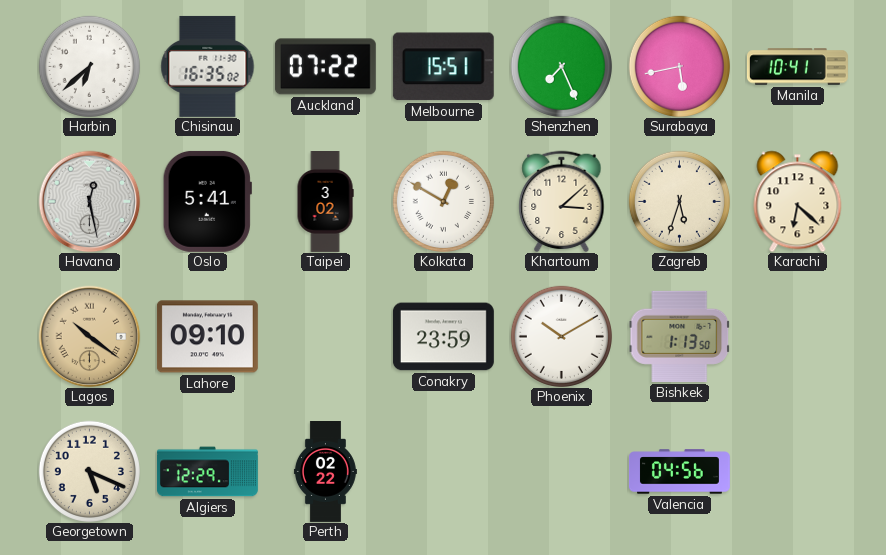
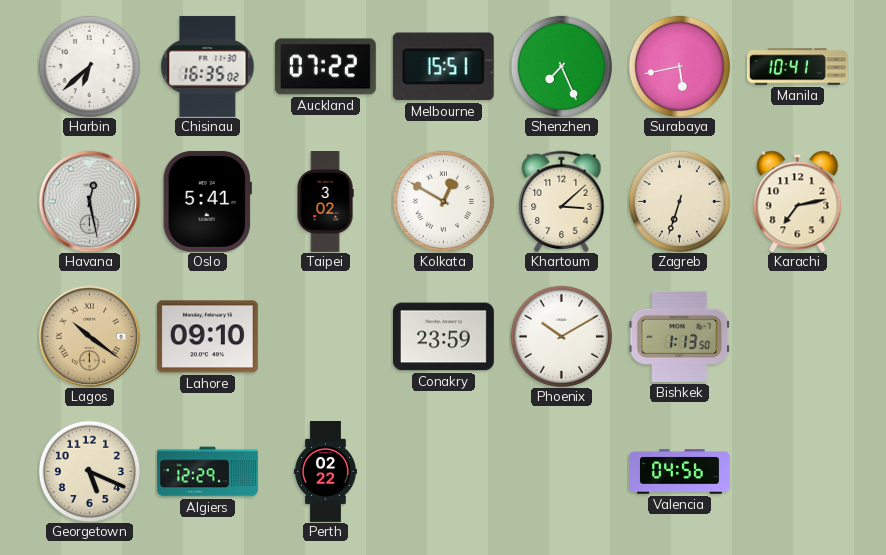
Zagreb: 5:33 -> 6:33 (679, 201)
Karachi: 6:22 -> 7:13 (798, 201)
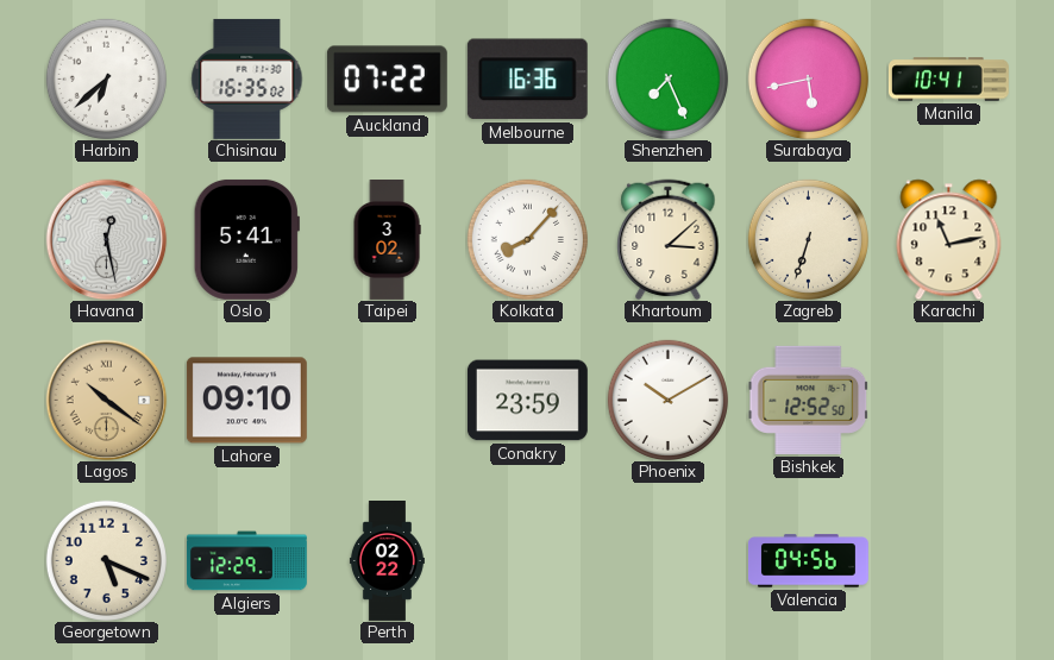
Melbourne: 15:51 -> 16:36 (527, 80)
Kolkata: 12:50 -> 8:07 (527, 239)
Karachi: 7:13 -> 11:13 (949, 239)
Bishkek: 1:13 -> 12:52 (808, 400)
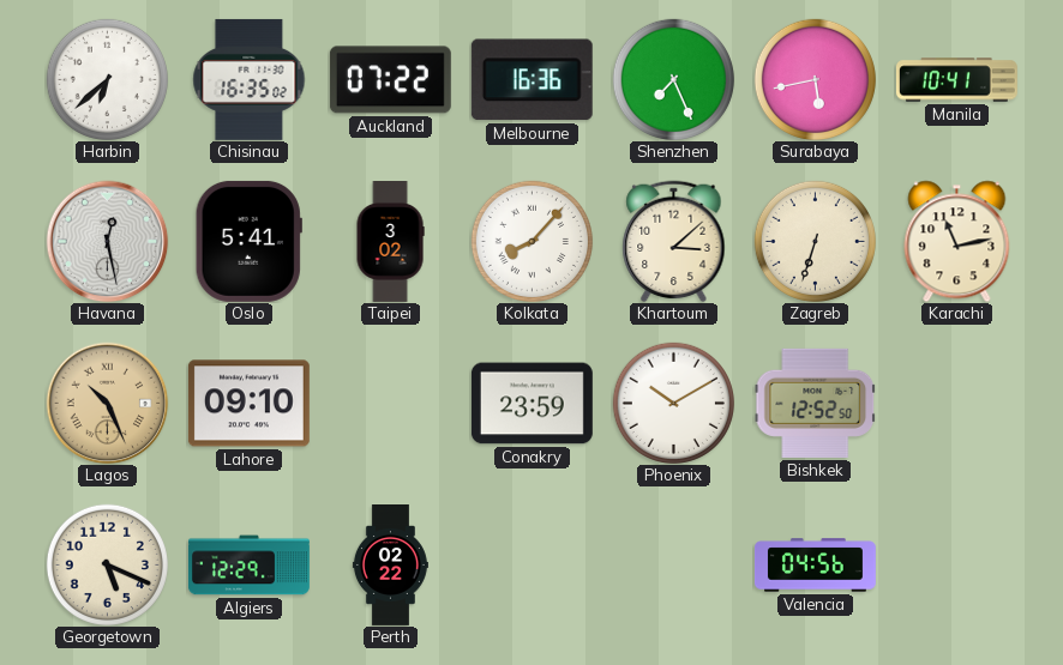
Lagos: 10:21 -> 10:26 (107, 403)
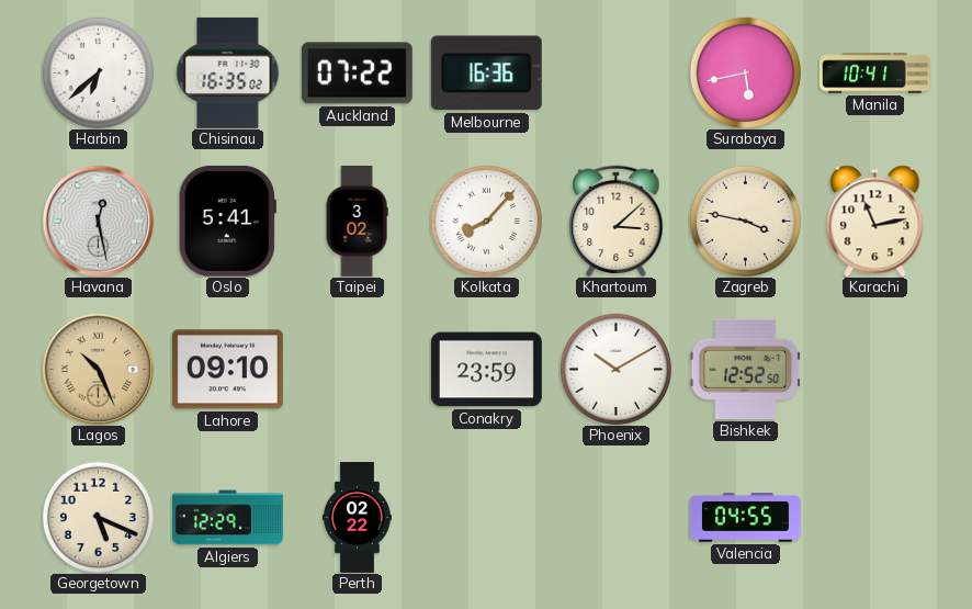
Shenzhen: 7:26 -> none (673, 79)
Zagreb: 6:33 -> 3:47 (745, 221)
Valencia: 04:56 -> 04:55 (745, 518)
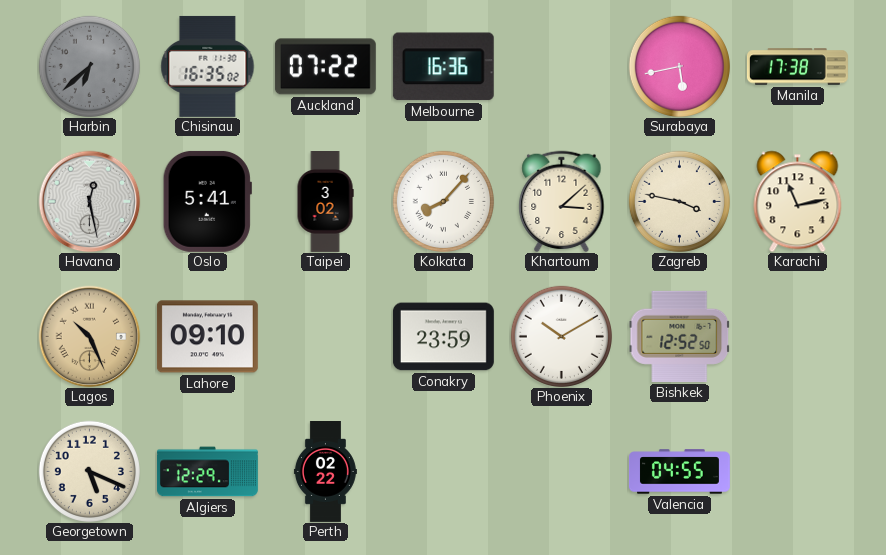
Harbin dial: white -> grey (89, 66)
Manila: 10:41 -> 17:38 (797, 67)
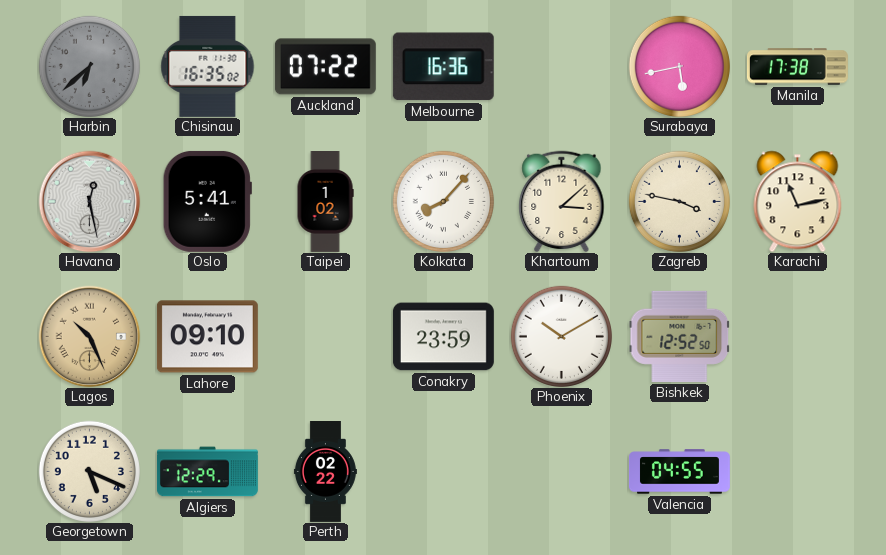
Taipei: 3:02 -> 1:02 (325, 202)
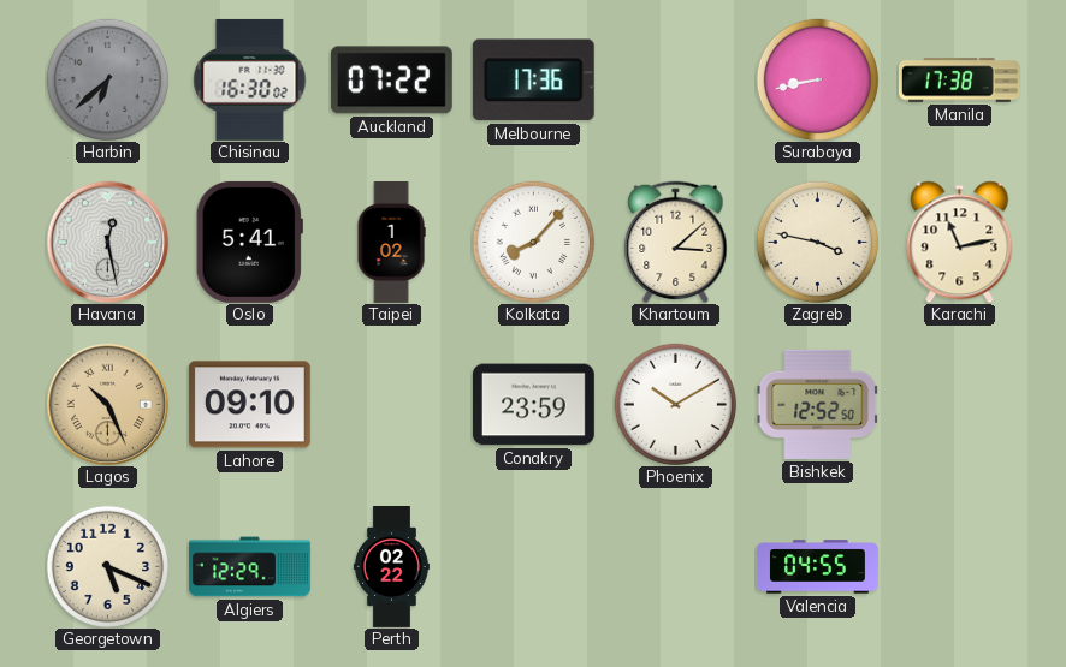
Chisinau: 16:35 -> 16:30 (250, 79)
Melbourne: 16:36 -> 17:36 (533, 81)
Surabaya: 5:43 -> 8:43 (817, 79)
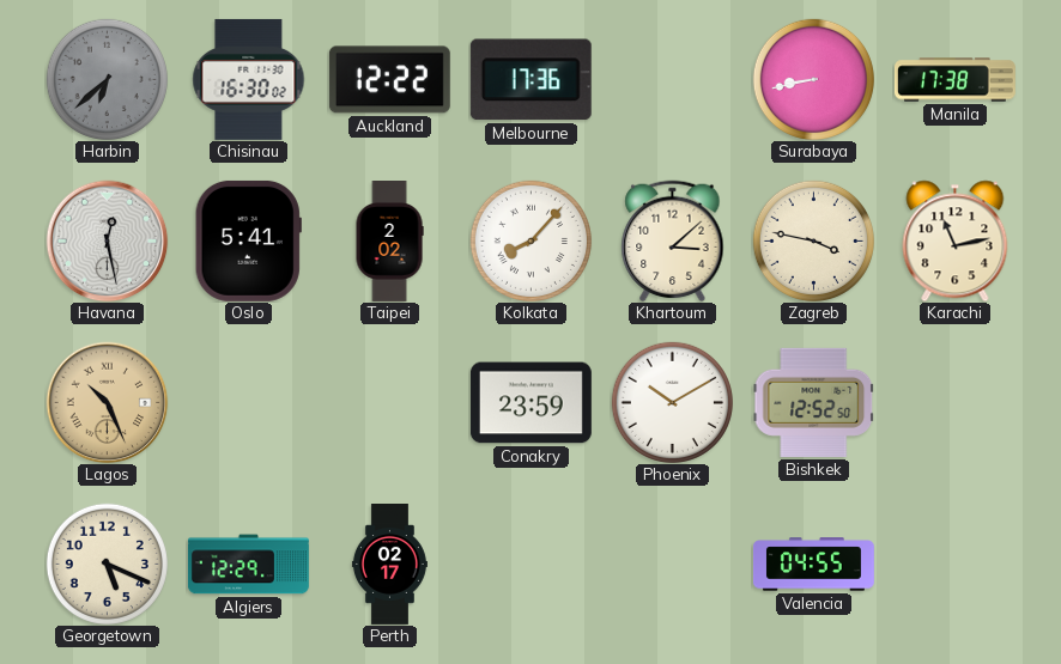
Auckland: 07:22 -> 12:22 (389, 80)
Taipei: 1:02 -> 2:02 (389, 242)
Lahore: 09:10 -> none (249, 405)
Perth: 02:22 -> 02:17 (389, 565)
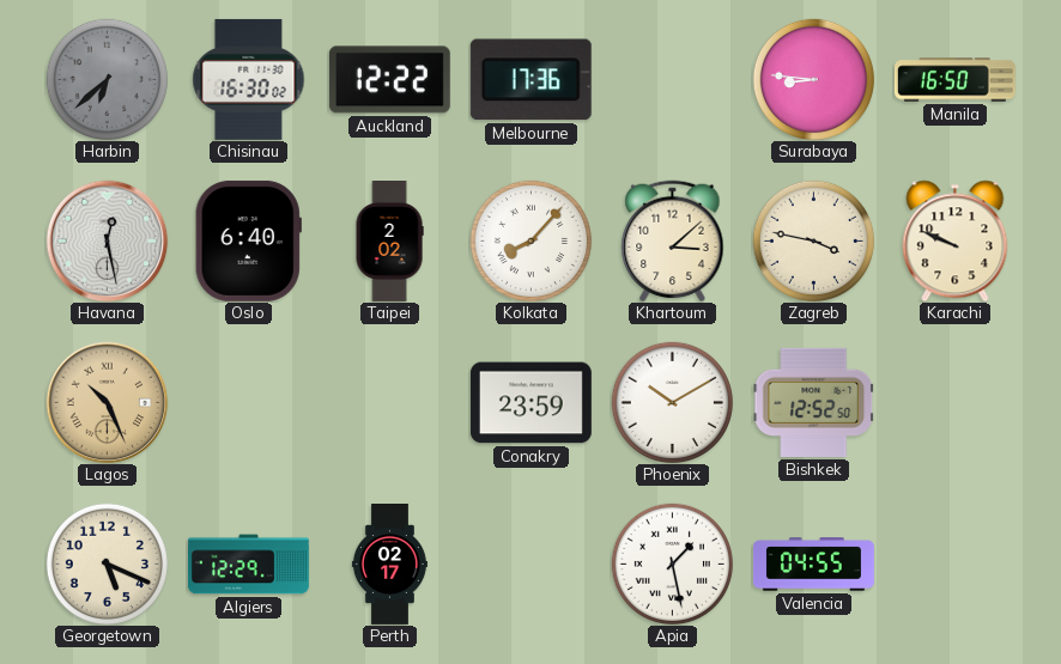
Surabaya: 8:43 -> 8:46 (813, 79)
Manila: 17:38 -> 16:50 (954, 80)
Oslo: 5:41 -> 6:40 (248, 240)
Karachi: 11:13 -> 9:49 (956, 240)
Apia: none -> 1:28 (672, 564)
